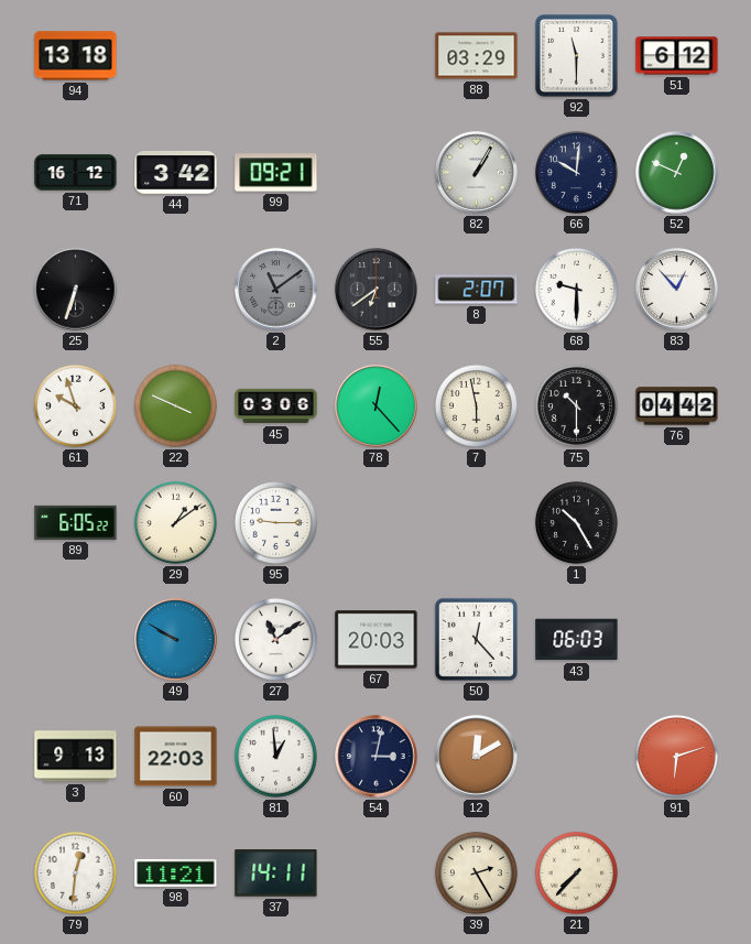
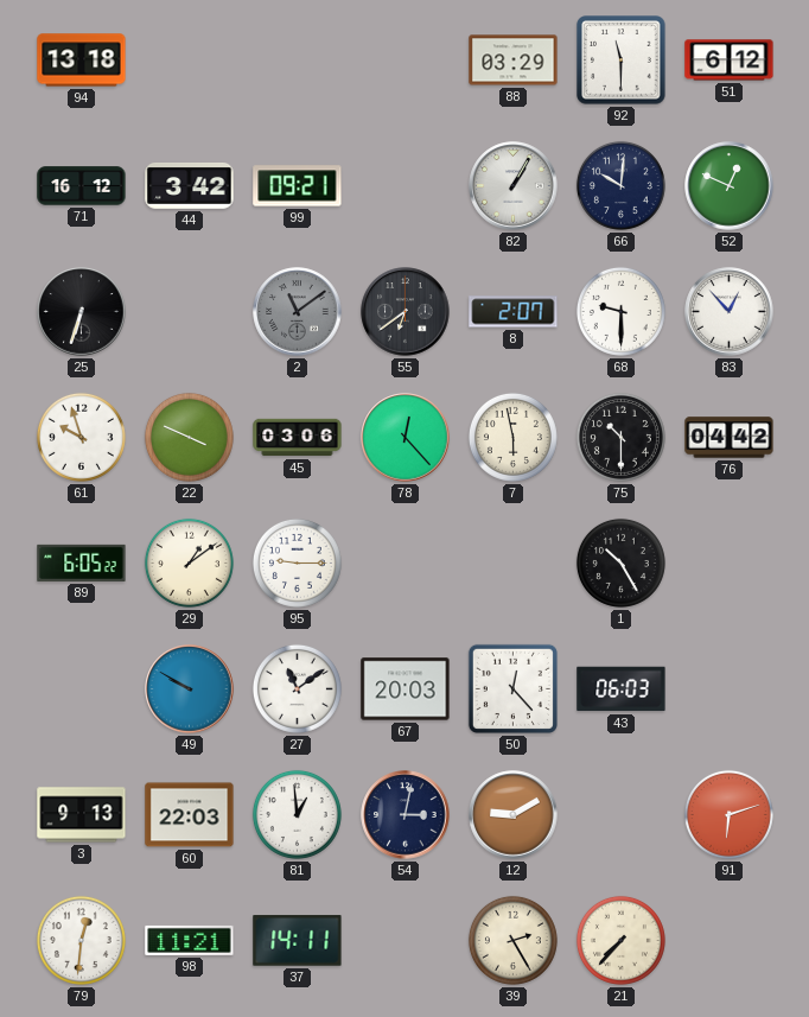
12: 12:10 -> 9:10 (514, 815)
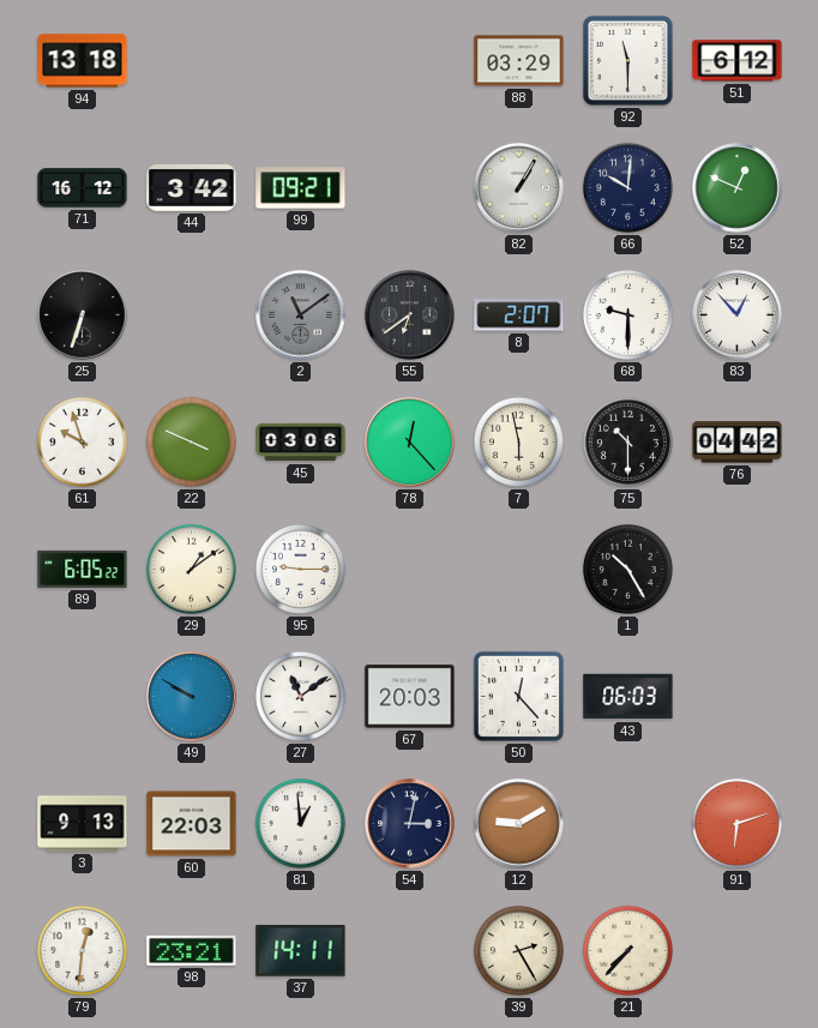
98: 11:21 -> 23:21 (192, 950)
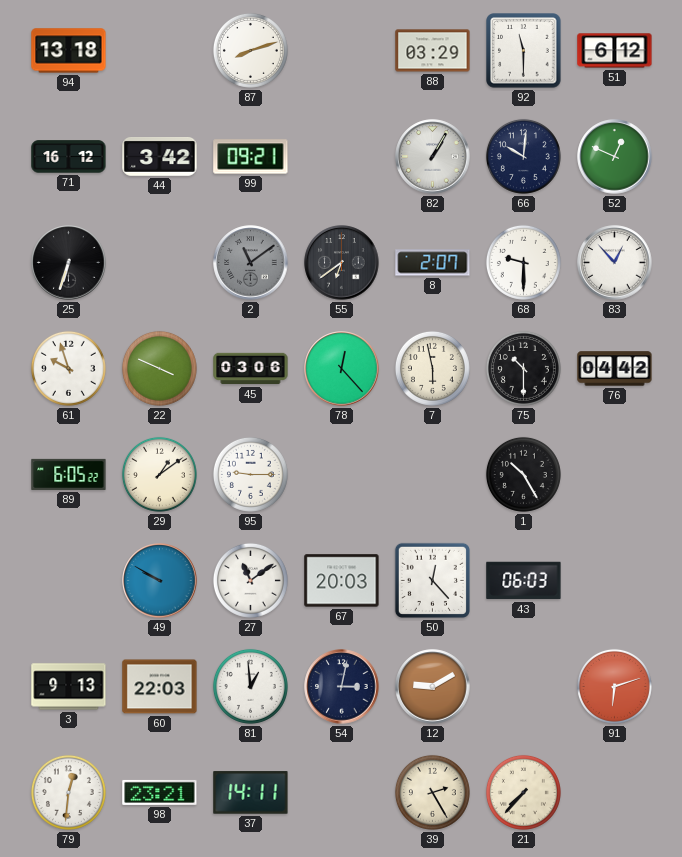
87: none -> 8:12 (250, 50)
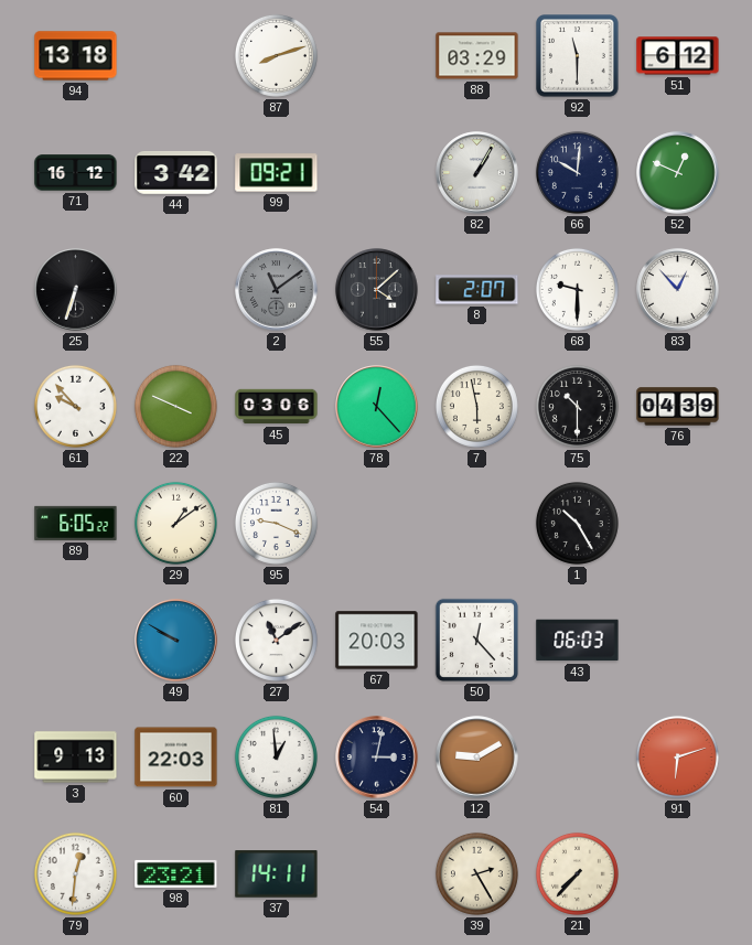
55: 6:39 -> 4:08 (377, 290)
61: 9:57 -> 9:53 (75, 406)
76: 04:42 -> 04:39 (678, 407)
95: 9:15 -> 9:19 (276, 523)
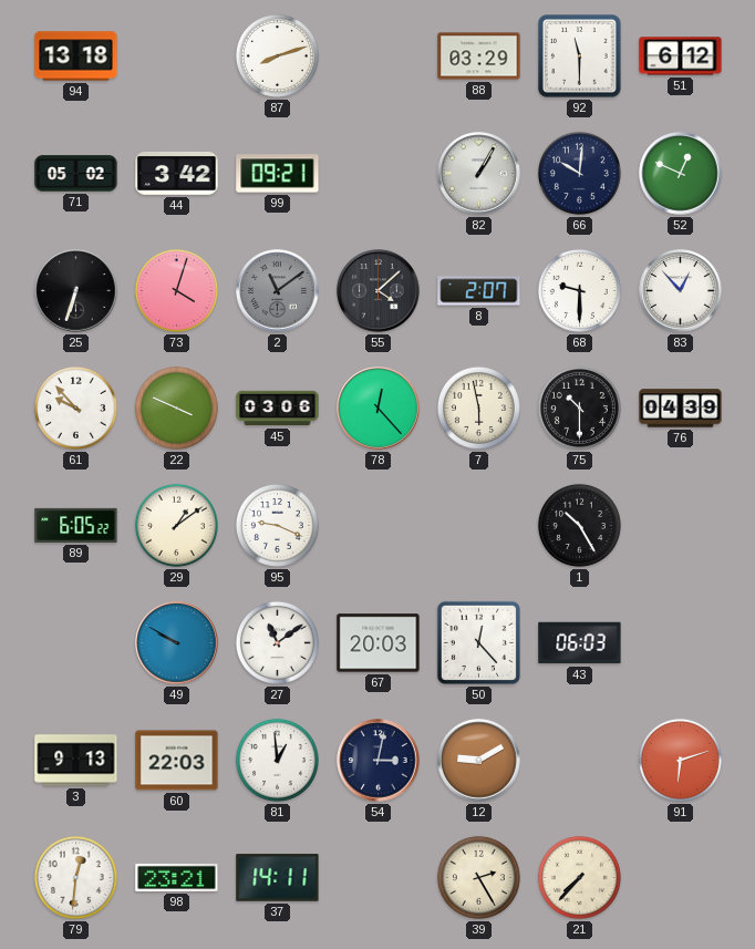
71: 16:12 -> 05:02 (76, 174)
73: none -> 4:03 (176, 290)
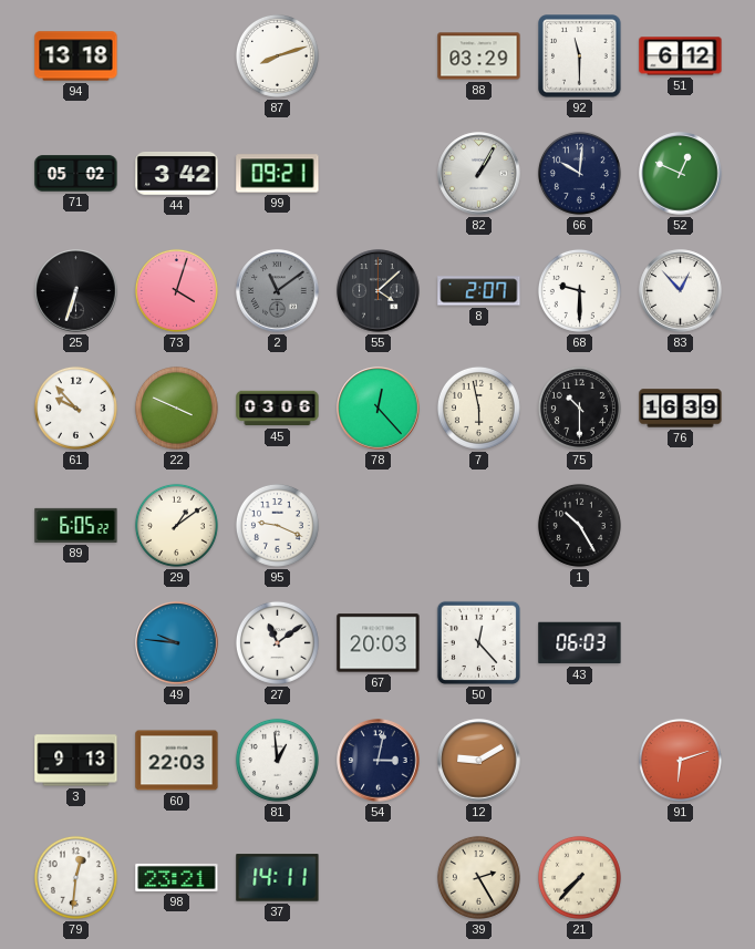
76: 04:39 -> 16:39 (681, 409)
49: 9:50 -> 9:46 (177, 643)
